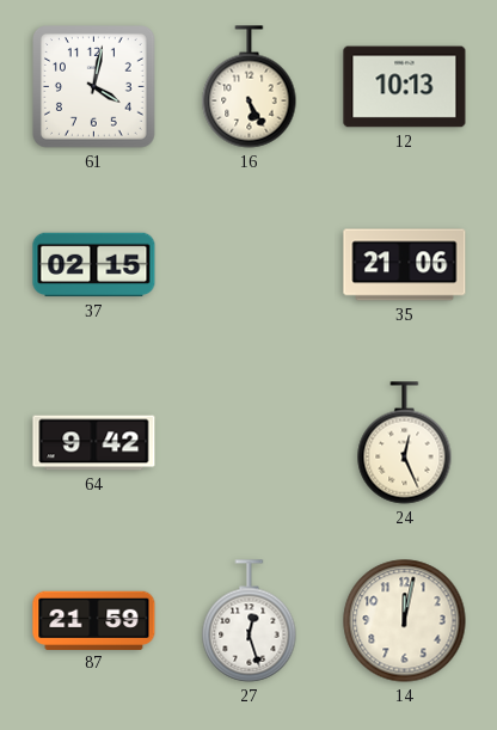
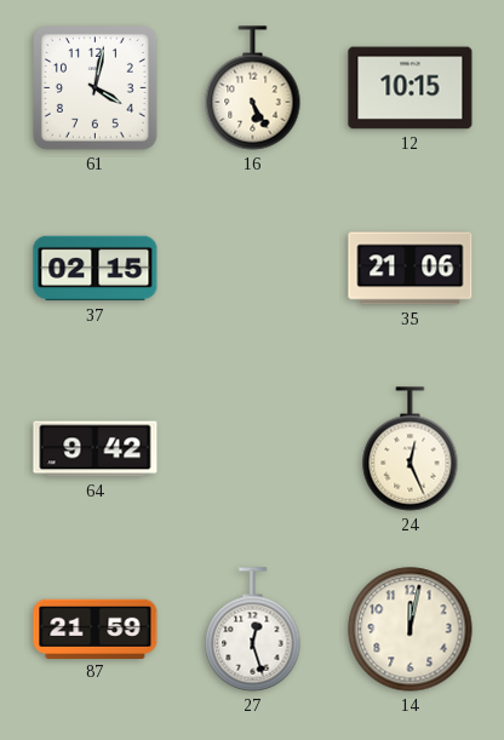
12: 10:13 -> 10:15 (411, 88)
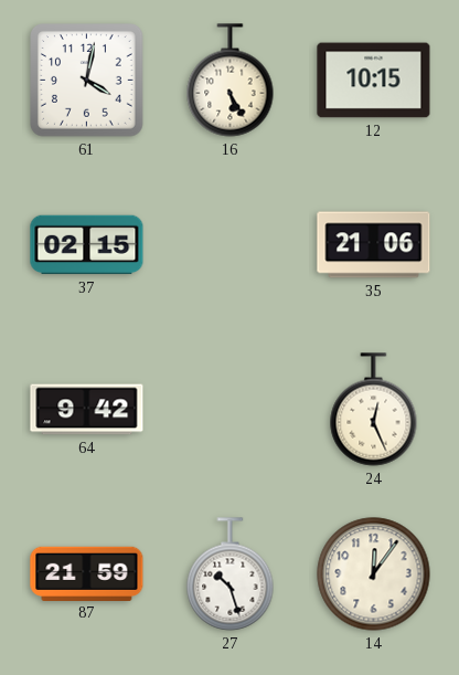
27: 12:27 -> 10:27 (231, 574)
14: 12:02 -> 12:06 (374, 574)
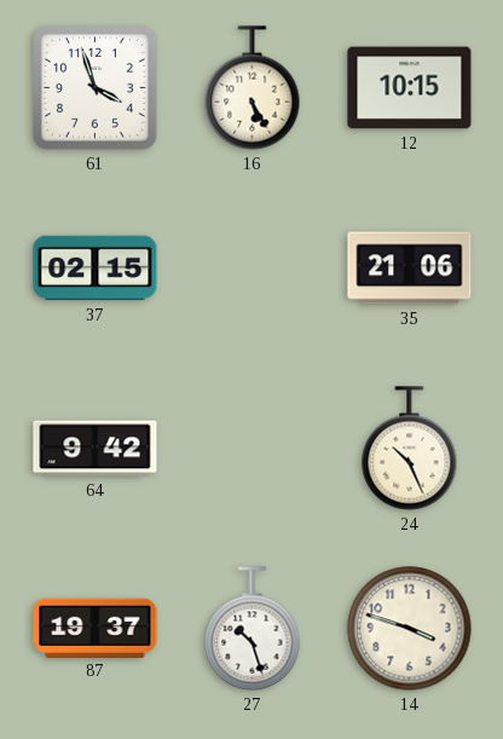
61: 4:02 -> 3:57 (96, 88)
24: 12:26 -> 10:26 (410, 449)
87: 21:59 -> 19:37 (96, 628)
14: 12:06 -> 3:48 (410, 629)
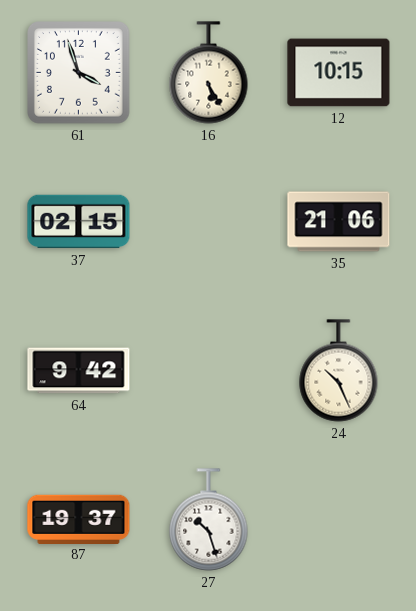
14: 3:48 -> none (410, 629)
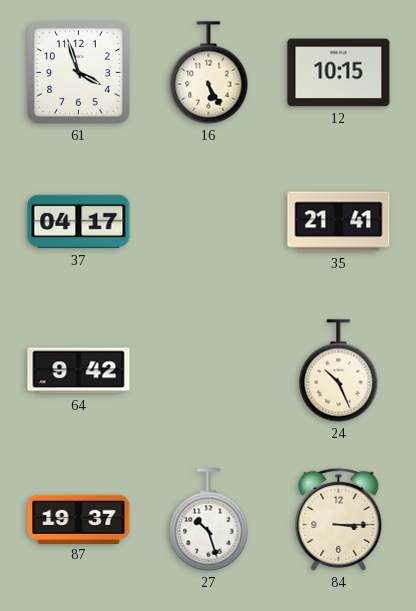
37: 02:15 -> 04:17 (79, 222)
35: 21:06 -> 21:41 (339, 222)
84: none -> 3:15 (339, 519)
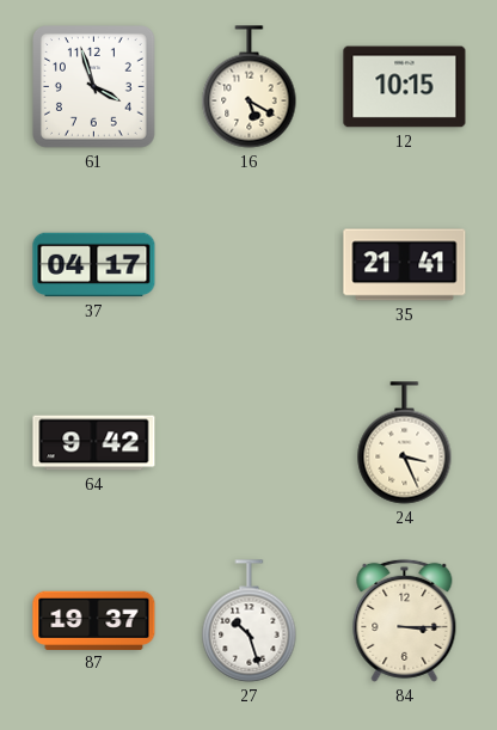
16: 5:25 -> 5:20 (250, 87)
24: 10:26 -> 3:26 (405, 443)
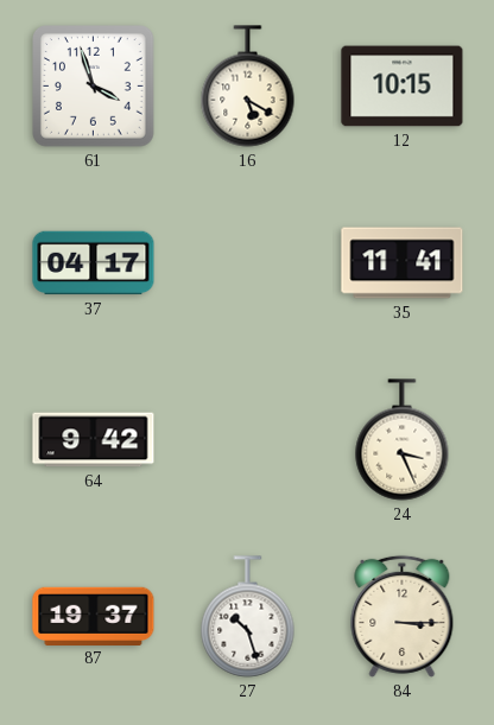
35: 21:41 -> 11:41 (403, 263)
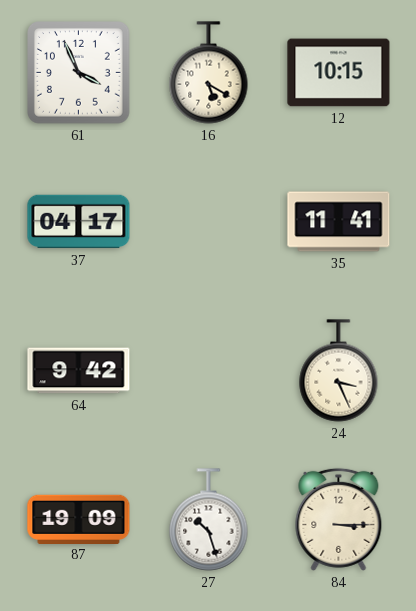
61: 3:57 -> 3:56 (79, 73)
87: 19:37 -> 19:09 (79, 519)
